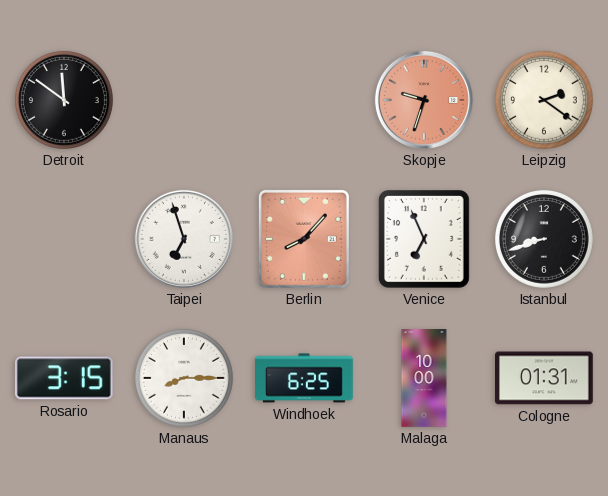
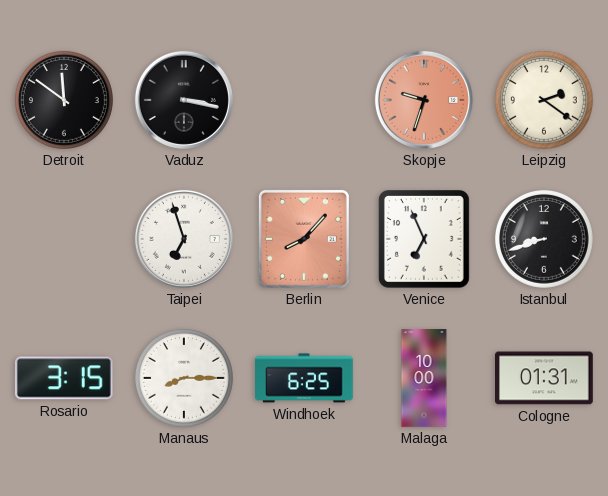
Vaduz: none -> 3:17 (184, 100)
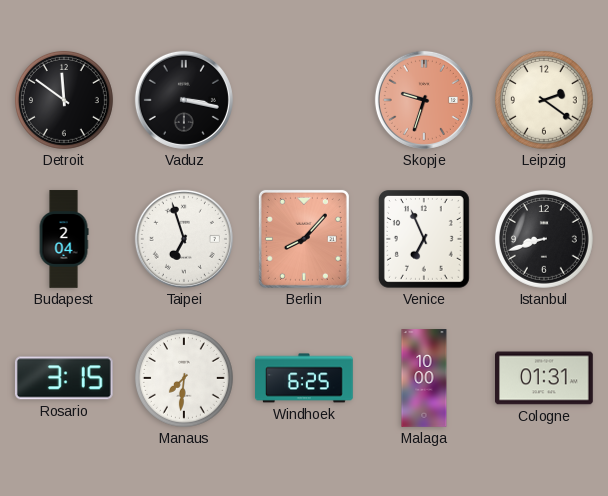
Budapest: none -> 2:04 (64, 239)
Manaus: 8:15 -> 7:31 (184, 378)
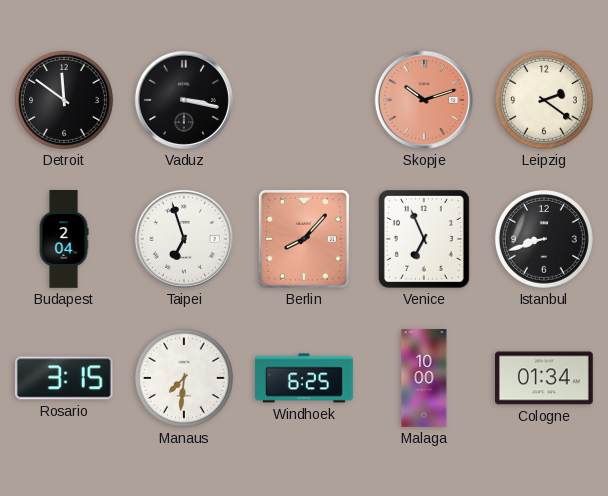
Skopje: 9:33 -> 10:12 (424, 100)
Cologne: 01:31 -> 01:34 (545, 378)
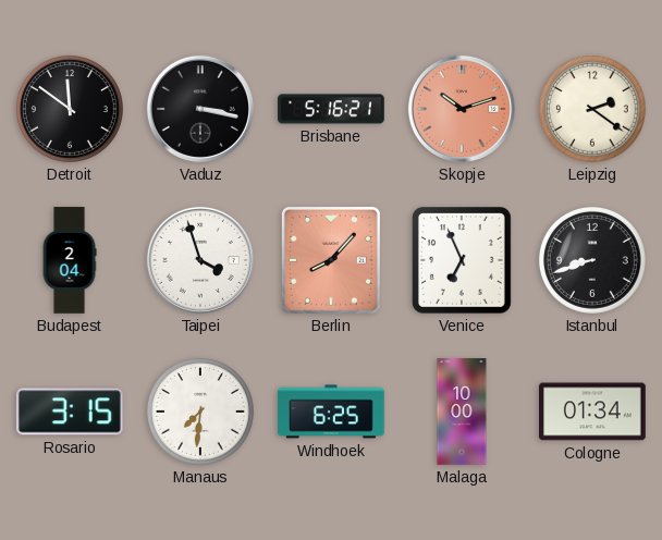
Brisbane: none -> 5:16 (331, 109)
Taipei: 6:57 -> 3:57 (200, 260)
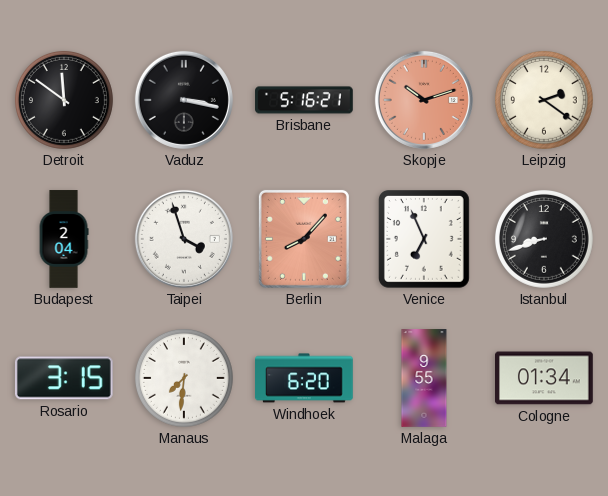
Windhoek: 6:25 -> 6:20 (304, 378)
Malaga: 10:00 -> 9:55 (424, 378)
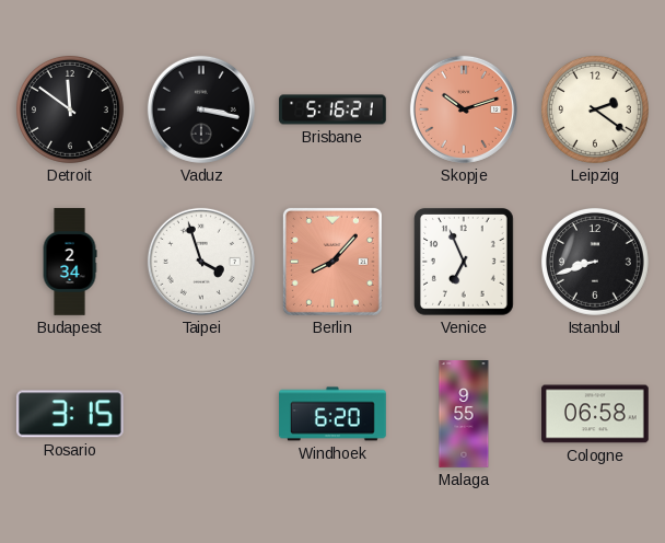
Budapest: 2:04 -> 2:34 (70, 262)
Manaus: 7:31 -> none (184, 378)
Cologne: 01:34 -> 06:58 (596, 414)
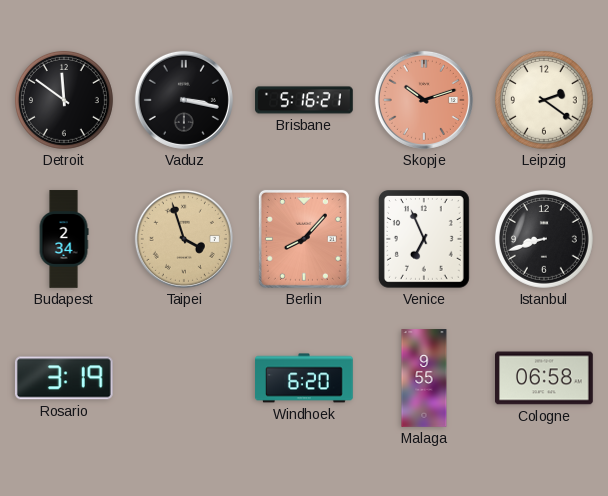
Taipei dial: white -> champagne (184, 239)
Rosario: 3:15 -> 3:19 (64, 378)
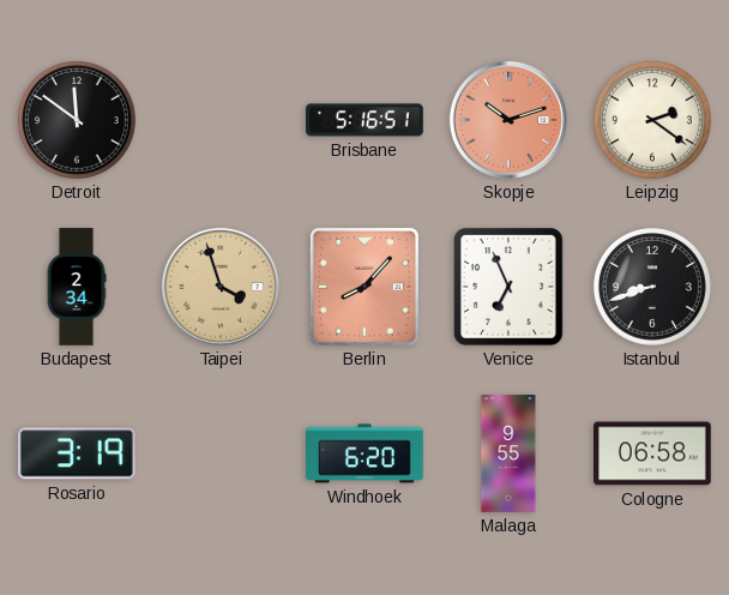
Vaduz: 3:17 -> none (184, 100)
Brisbane: 5:16:21 -> 5:16:51 (365, 120)
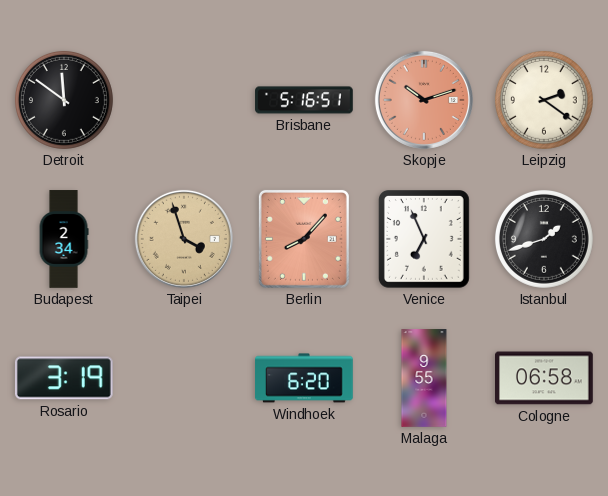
Istanbul: 8:42 -> 1:42 (544, 239)
